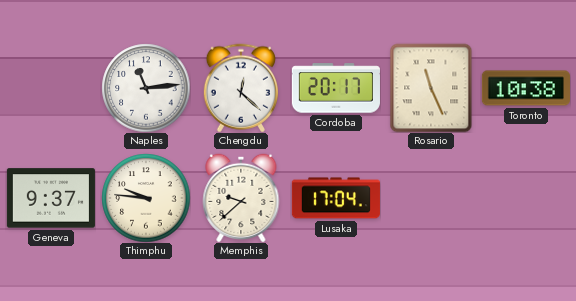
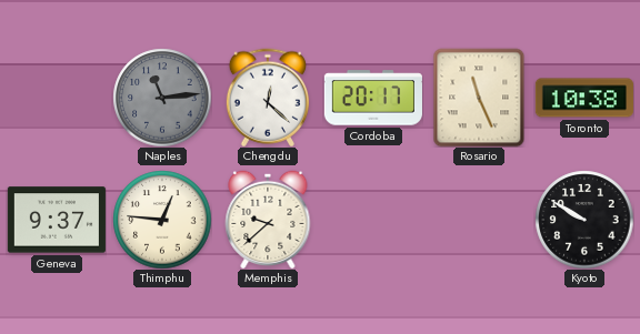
Naples dial: white -> grey (162, 98)
Thimphu: 9:46 -> 12:46 (162, 220)
Lusaka: 17:04 -> none (336, 198)
Kyoto: none -> 9:50 (584, 220)
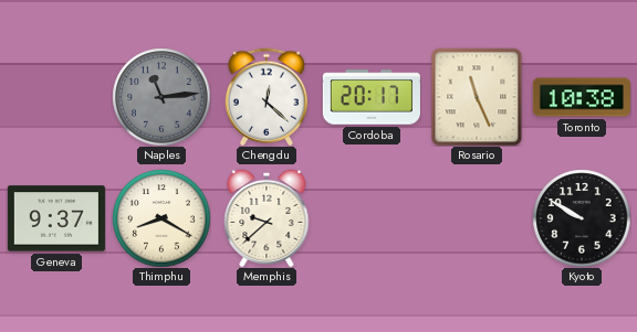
Thimphu: 12:46 -> 8:20 (161, 218)
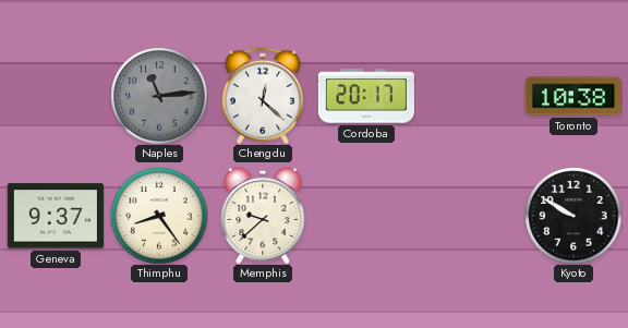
Rosario: 11:26 -> none (477, 97)
Thimphu: 8:20 -> 8:24 (159, 216)
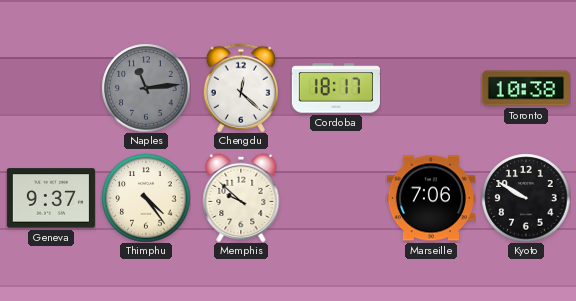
Cordoba: 20:17 -> 18:17 (336, 88)
Thimphu: 8:24 -> 4:24 (146, 198)
Memphis: 9:38 -> 9:52 (241, 198)
Marseille: none -> 7:06 (431, 198)
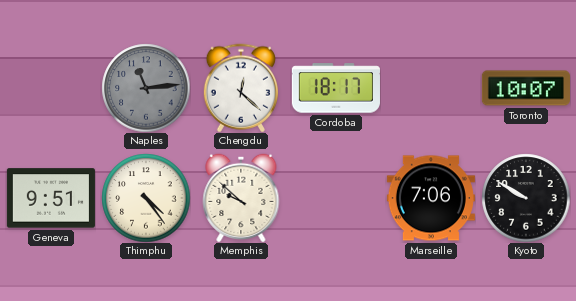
Toronto: 10:38 -> 10:07 (526, 88)
Geneva: 9:37 -> 9:51 (51, 198)
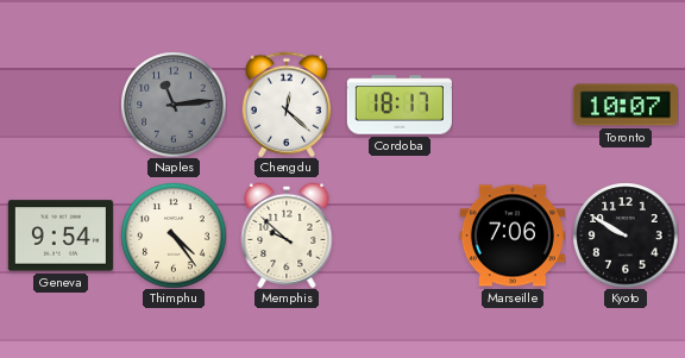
Geneva: 9:51 -> 9:54 (61, 235)
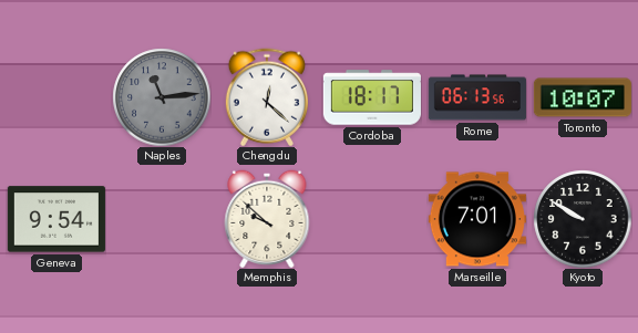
Rome: none -> 06:13 (477, 97)
Thimphu: 4:24 -> none (174, 235)
Marseille: 7:06 -> 7:01 (477, 219)
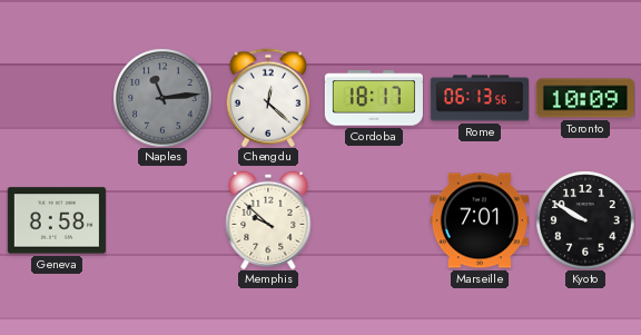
Toronto: 10:07 -> 10:09 (585, 98)
Geneva: 9:54 -> 8:58 (57, 220)
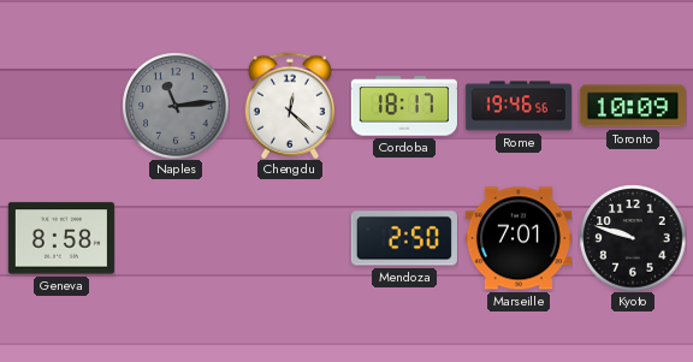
Rome: 06:13 -> 19:46 (519, 106)
Memphis: 9:52 -> none (268, 220)
Mendoza: none -> 2:50 (404, 238)
Kyoto: 9:50 -> 9:48 (633, 238)
